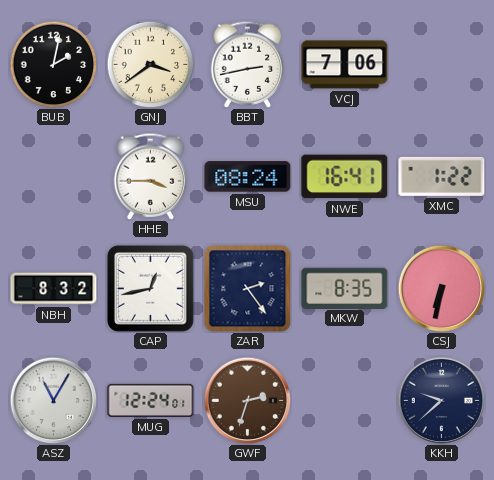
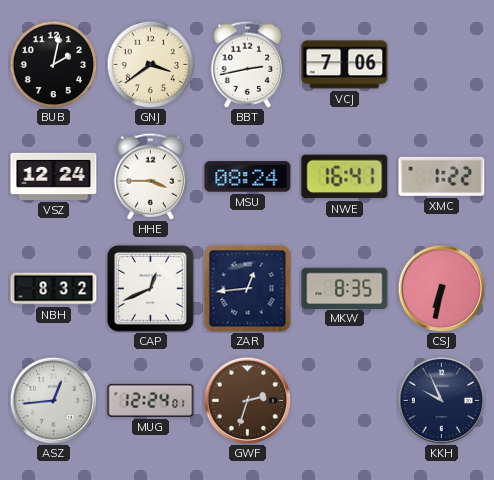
VSZ: none -> 12:24 (54, 176)
CAP: 12:43 -> 12:41 (150, 288)
ZAR: 2:24 -> 12:44 (248, 289)
ASZ: 11:05 -> 12:44 (53, 400)
KKH: 9:38 -> 9:56 (441, 400)
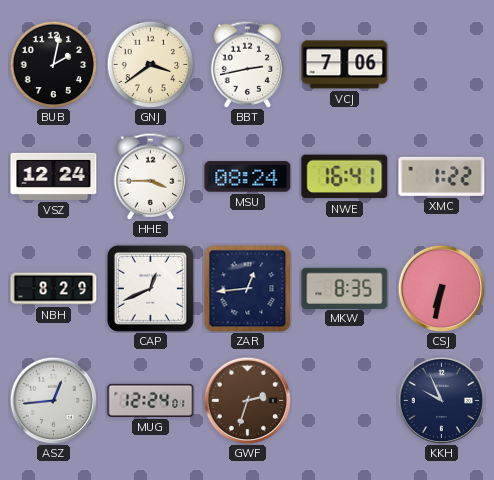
NBH: 8:32 -> 8:29 (54, 289)
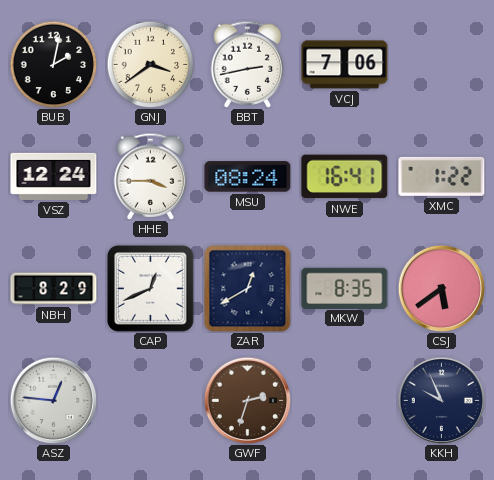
ZAR: 12:44 -> 12:40 (248, 289)
CSJ: 6:32 -> 5:39 (441, 288)
ASZ: 12:44 -> 12:46 (53, 400)
MUG: 12:24 -> none (151, 400)
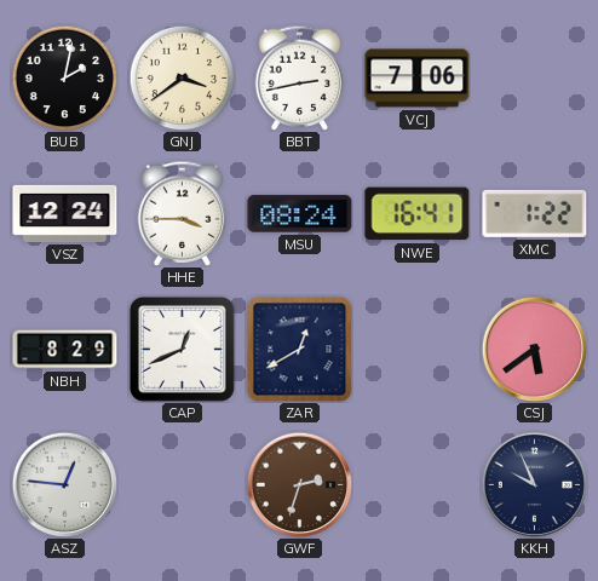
MKW: 8:35 -> none (345, 288)
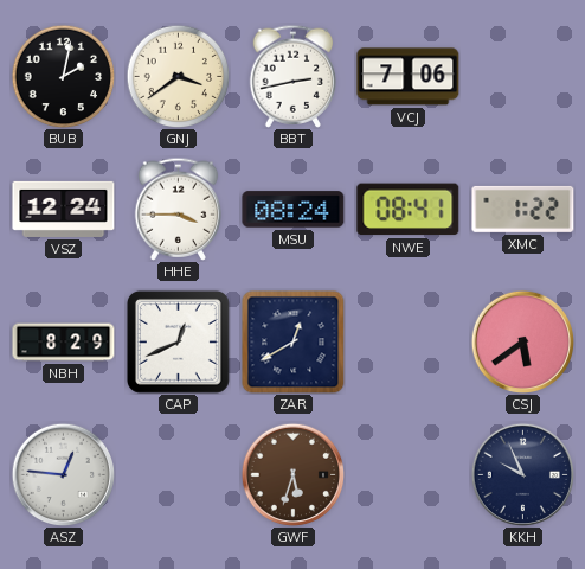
NWE: 16:41 -> 08:41 (409, 210)
GWF: 2:33 -> 5:33 (292, 474)
